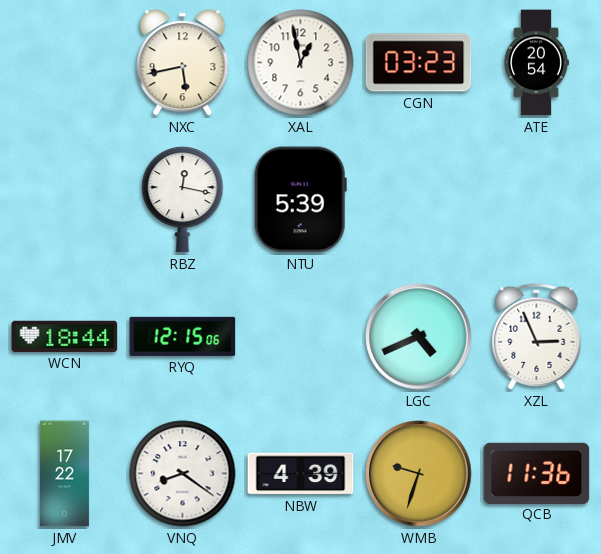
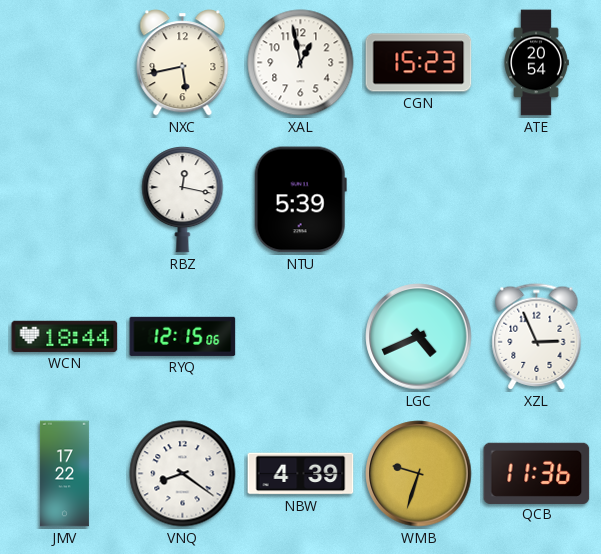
CGN: 03:23 -> 15:23 (419, 63)
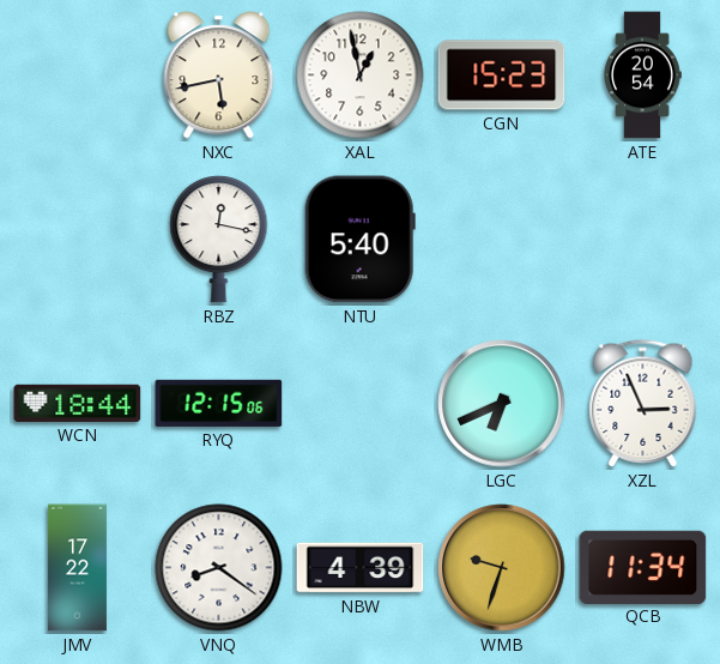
NTU: 5:39 -> 5:40 (359, 240)
LGC: 4:41 -> 6:41 (502, 404)
QCB: 11:36 -> 11:34 (643, 567)
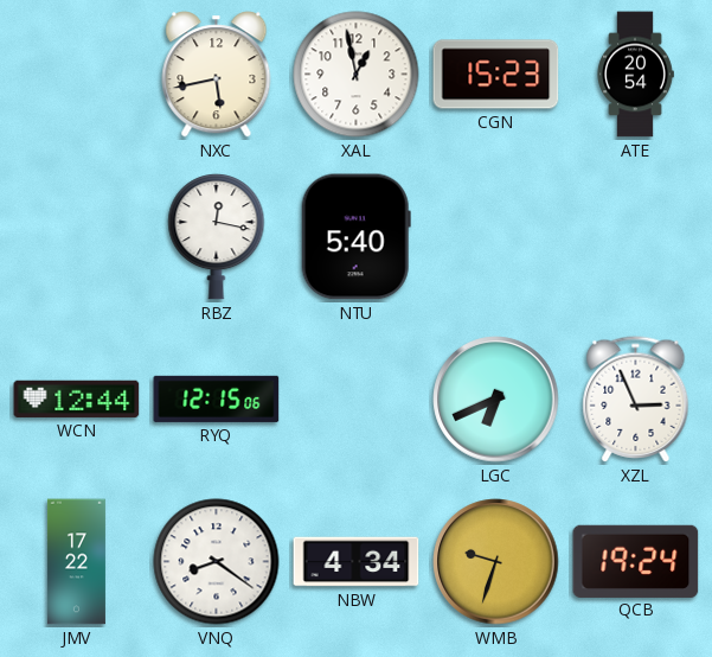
WCN: 18:44 -> 12:44 (77, 398)
NBW: 4:39 -> 4:34 (357, 562)
QCB: 11:34 -> 19:24 (636, 561)
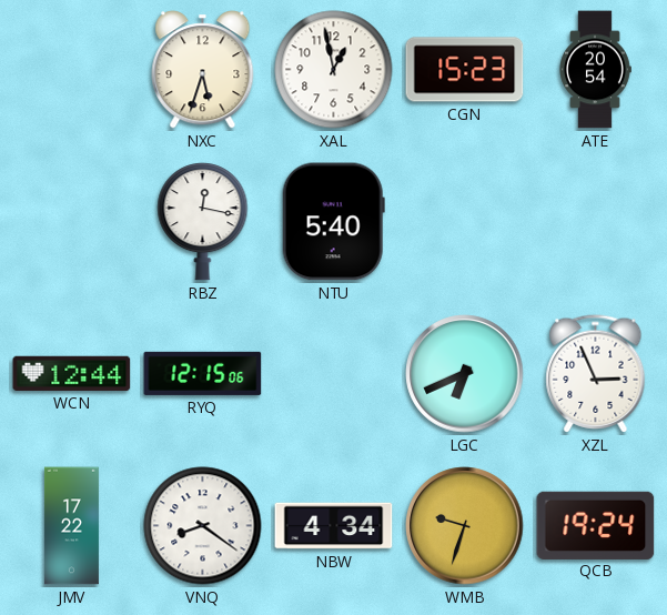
NXC: 5:43 -> 5:33 (203, 70)
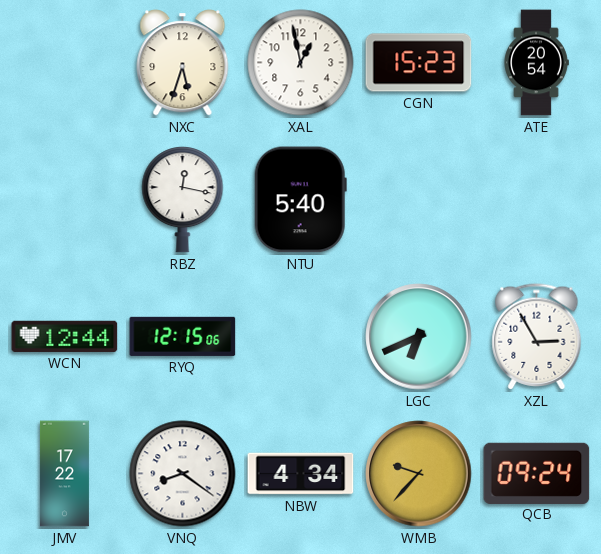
XZL: 2:56 -> 2:55 (537, 337)
WMB: 9:33 -> 9:37 (419, 474)
QCB: 19:24 -> 09:24 (537, 473)
